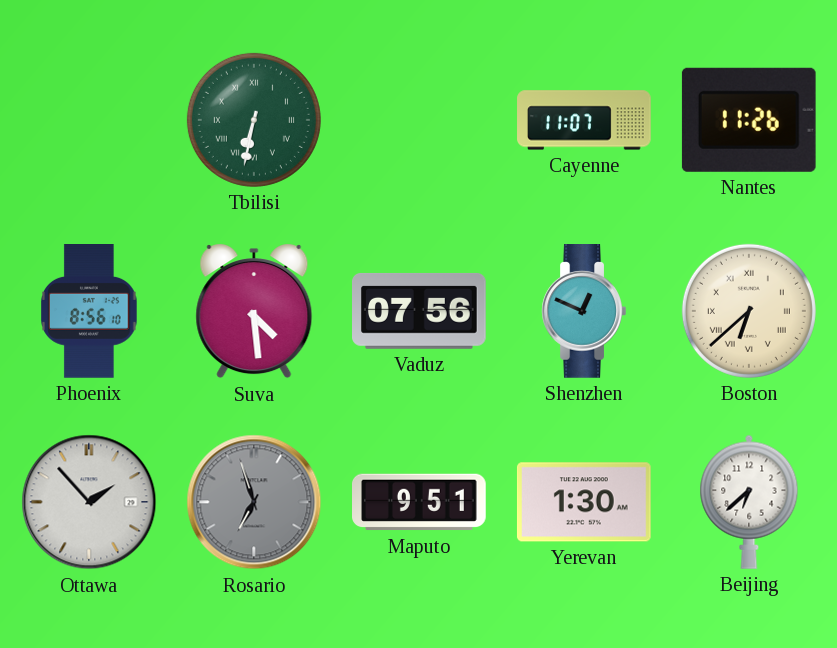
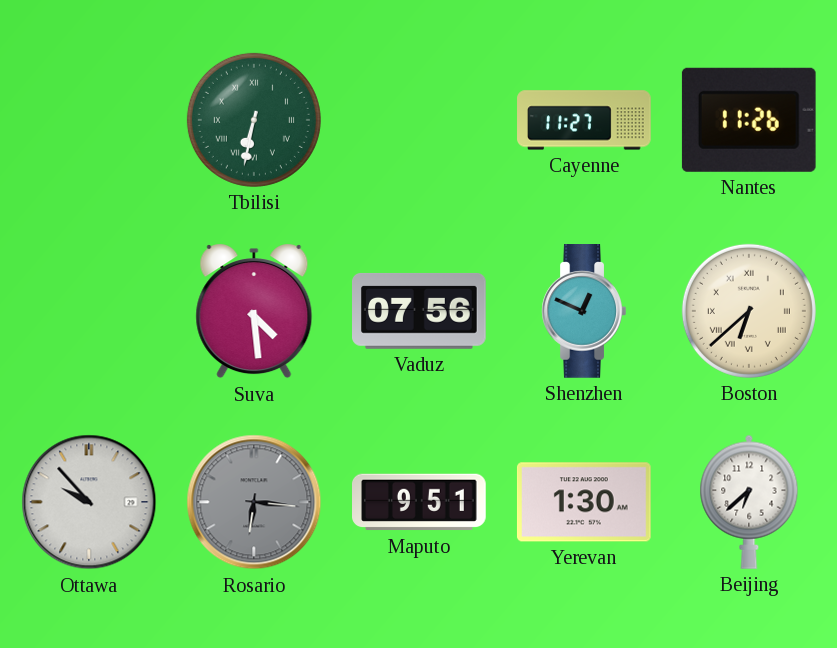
Cayenne: 11:07 -> 11:27 (584, 120)
Phoenix: 8:56 -> none (89, 312)
Ottawa: 1:53 -> 9:53 (89, 502)
Rosario: 6:57 -> 6:16 (254, 502)
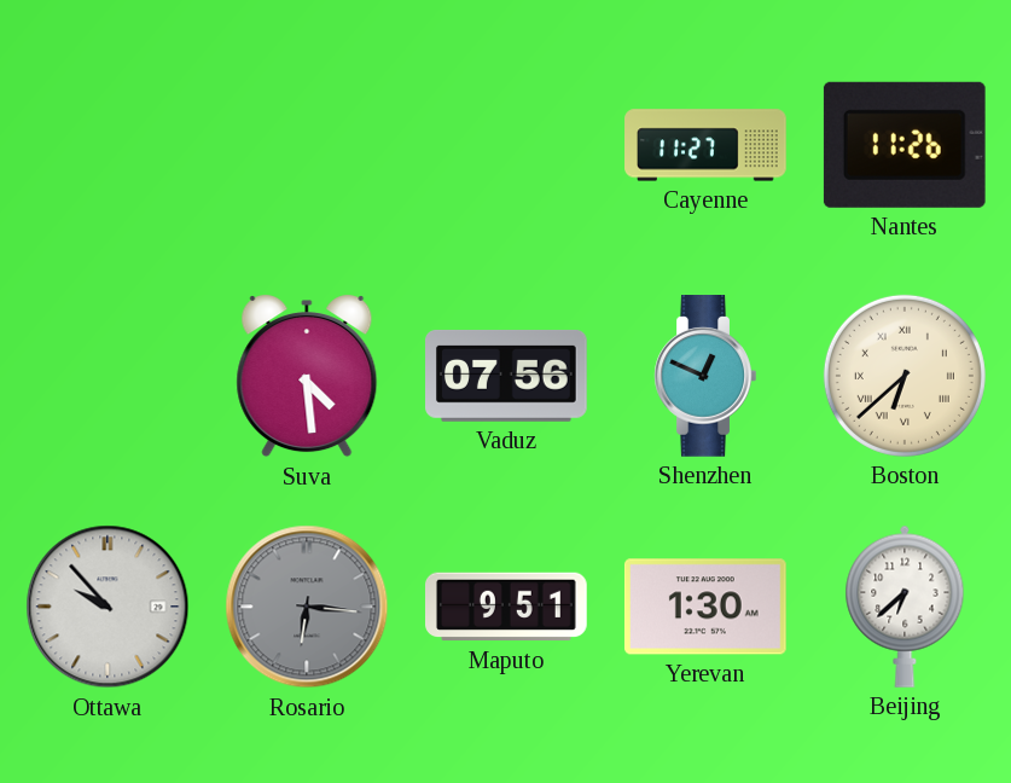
Tbilisi: 6:32 -> none (254, 120)
